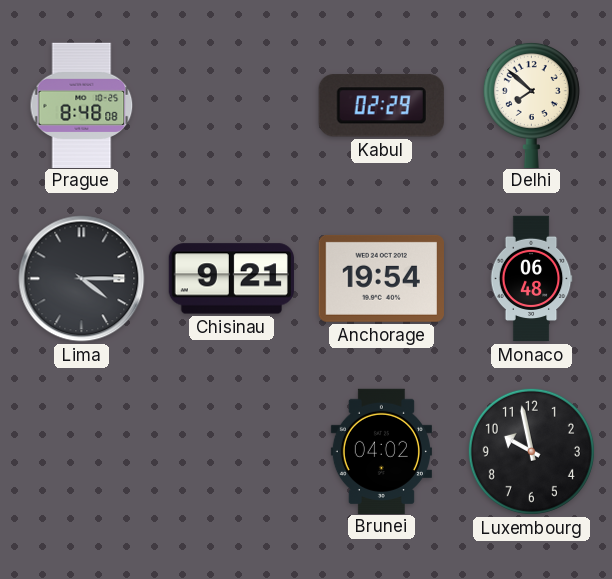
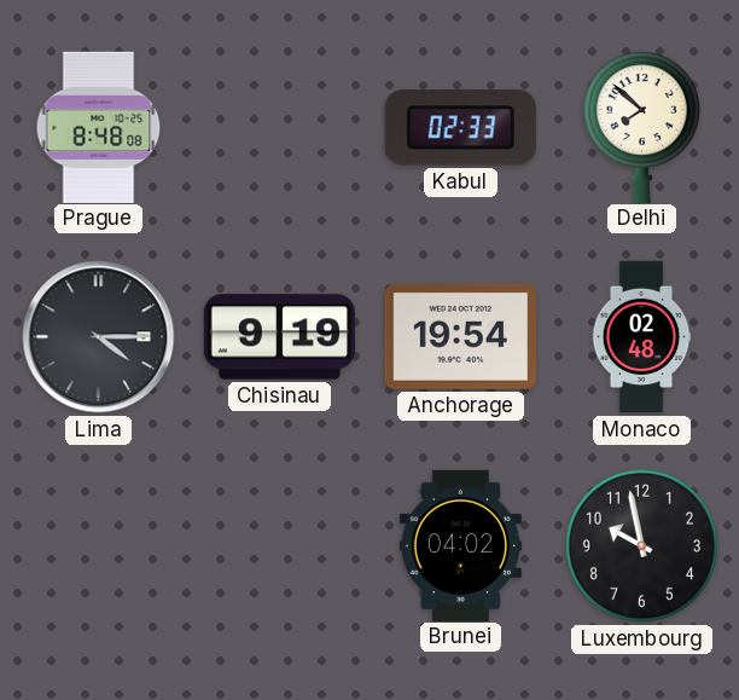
Kabul: 02:29 -> 02:33 (460, 128)
Chisinau: 9:21 -> 9:19 (279, 337)
Monaco: 06:48 -> 02:48 (641, 337)
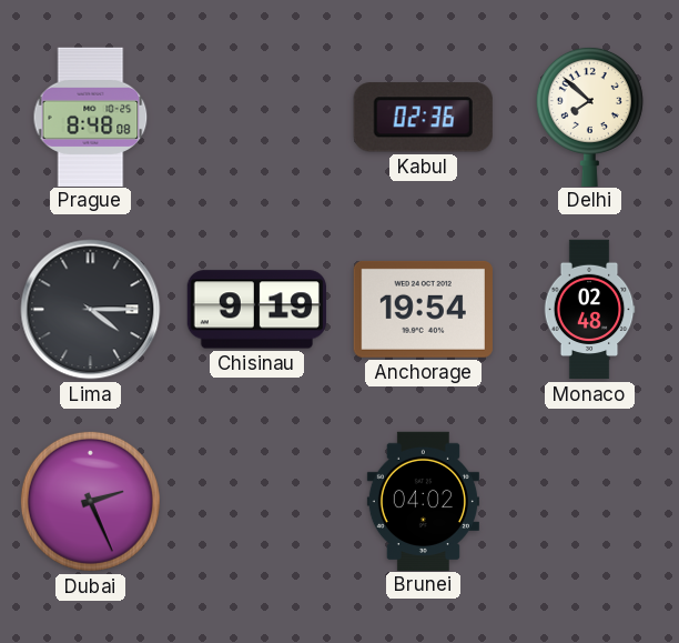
Kabul: 02:33 -> 02:36 (423, 118)
Dubai: none -> 2:26 (90, 501)
Luxembourg: 9:58 -> none (641, 545)
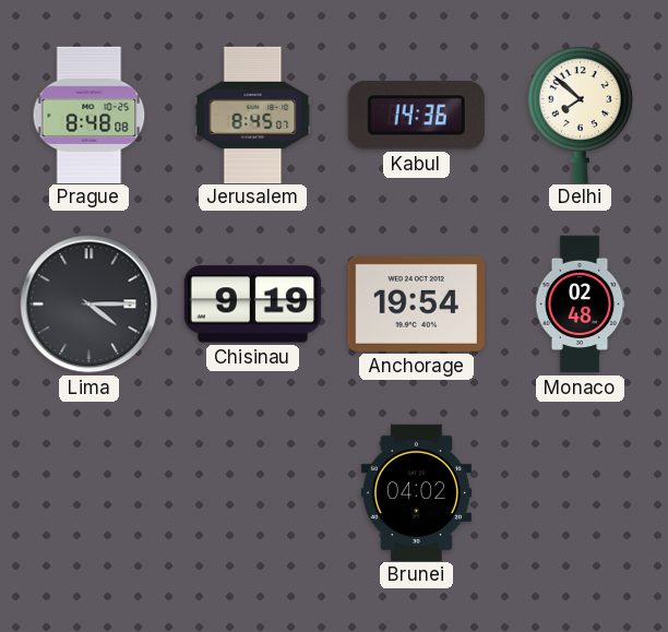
Jerusalem: none -> 8:45 (253, 115)
Kabul: 02:36 -> 14:36 (416, 116)
Dubai: 2:26 -> none (90, 501)
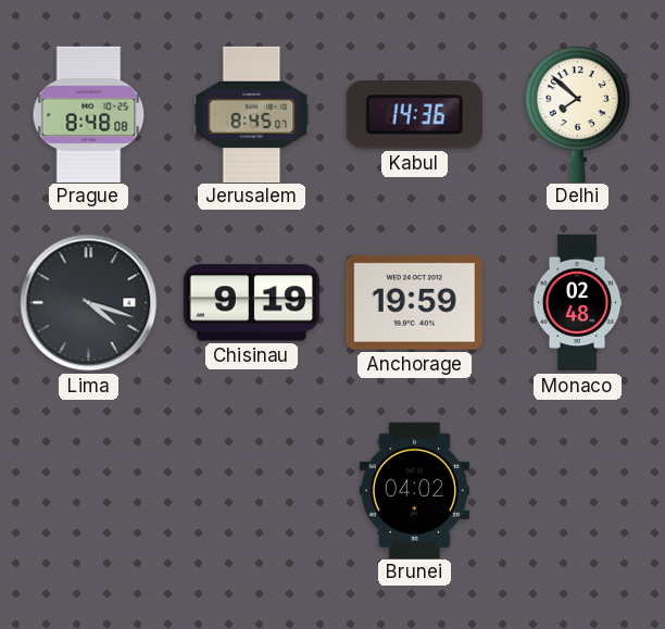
Lima: 4:15 -> 4:18 (89, 303)
Anchorage: 19:54 -> 19:59 (414, 302)
